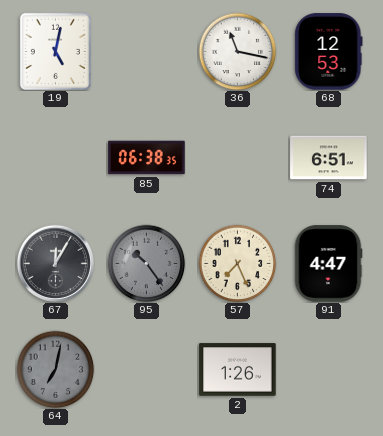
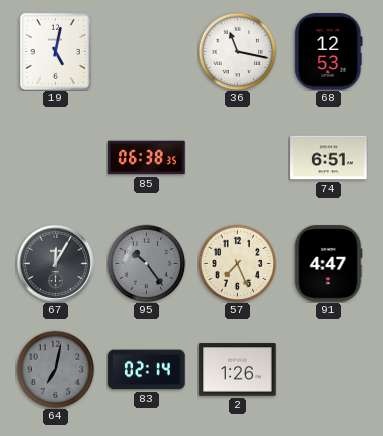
83: none -> 02:14 (147, 370)
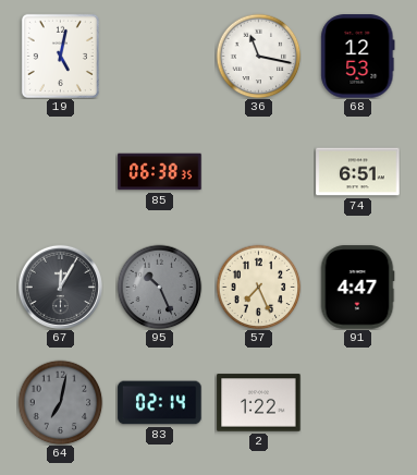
95: 10:24 -> 10:26 (159, 287)
2: 1:26 -> 1:22 (259, 403)
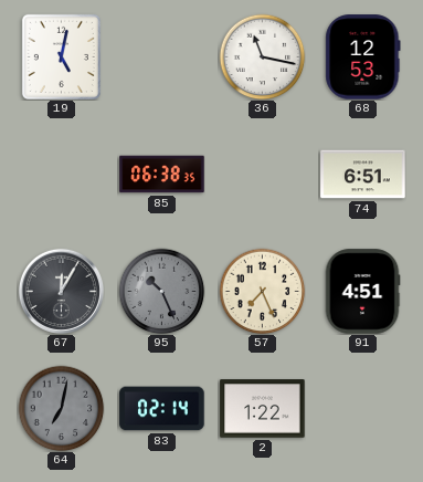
91: 4:47 -> 4:51 (362, 292)
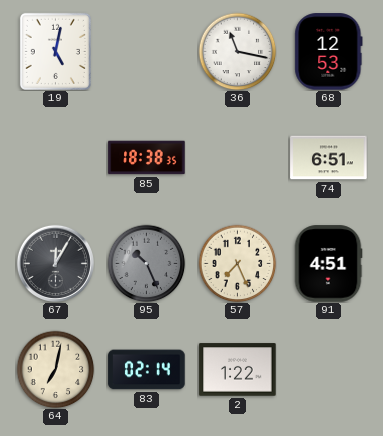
85: 06:38 -> 18:38 (147, 158)
64 dial: grey -> cream (55, 369)
